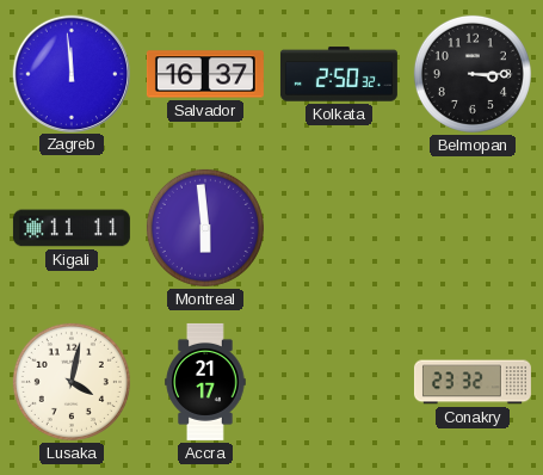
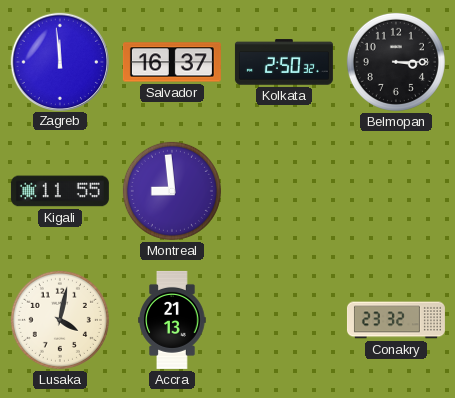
Kigali: 11:11 -> 11:55 (60, 191)
Montreal: 5:59 -> 8:59 (172, 191)
Accra: 21:17 -> 21:13 (172, 320)
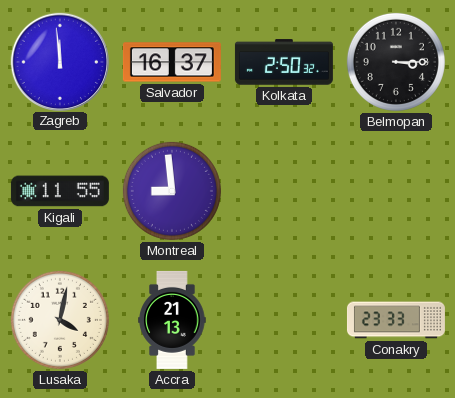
Conakry: 23:32 -> 23:33 (396, 320)
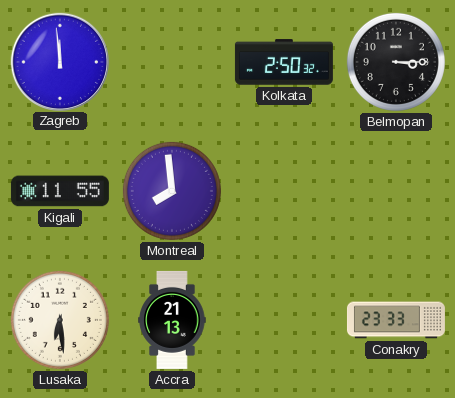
Salvador: 16:37 -> none (172, 62)
Montreal: 8:59 -> 7:59 (172, 191)
Lusaka: 4:02 -> 6:29 (60, 320)
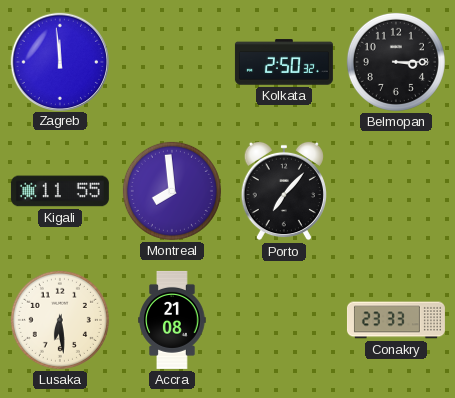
Porto: none -> 7:07 (284, 191)
Accra: 21:13 -> 21:08 (172, 320)
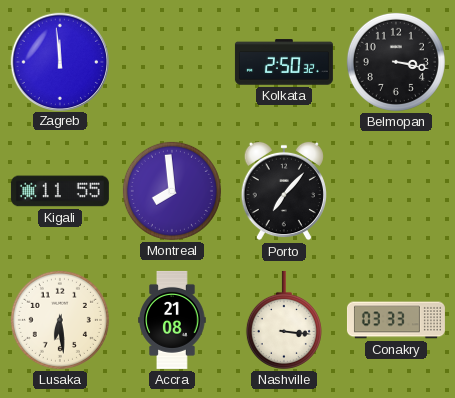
Belmopan: 3:15 -> 3:17 (396, 62)
Nashville: none -> 3:16 (284, 320)
Conakry: 23:33 -> 03:33 (396, 320)
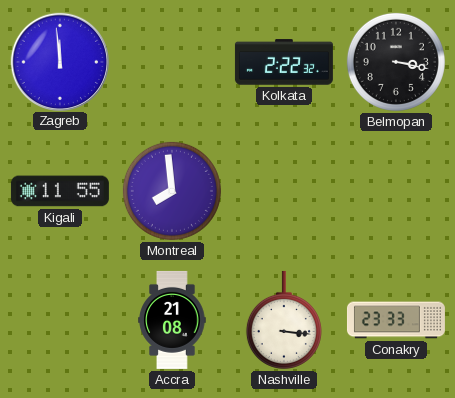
Kolkata: 2:50 -> 2:22 (284, 62)
Porto: 7:07 -> none (284, 191)
Lusaka: 6:29 -> none (60, 320)
Conakry: 03:33 -> 23:33 (396, 320)
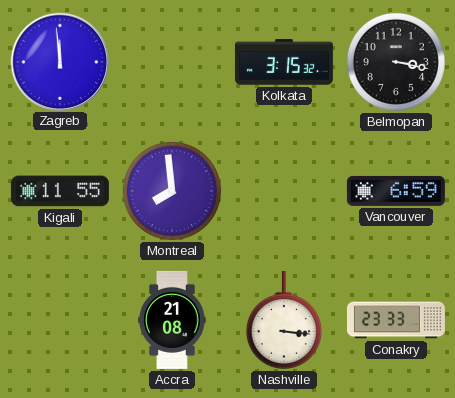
Kolkata: 2:22 -> 3:15 (284, 62)
Vancouver: none -> 6:59 (396, 191)
